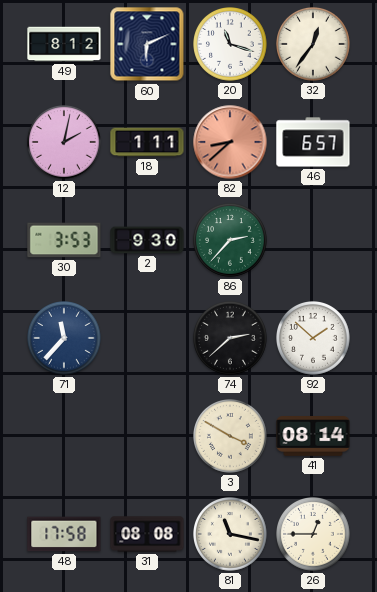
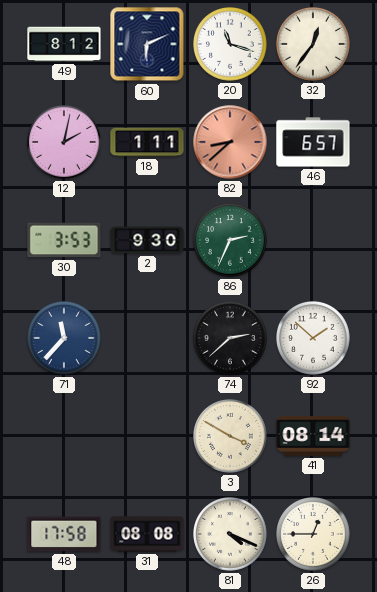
86: 2:37 -> 2:34 (231, 241)
81: 11:17 -> 4:19 (231, 535)
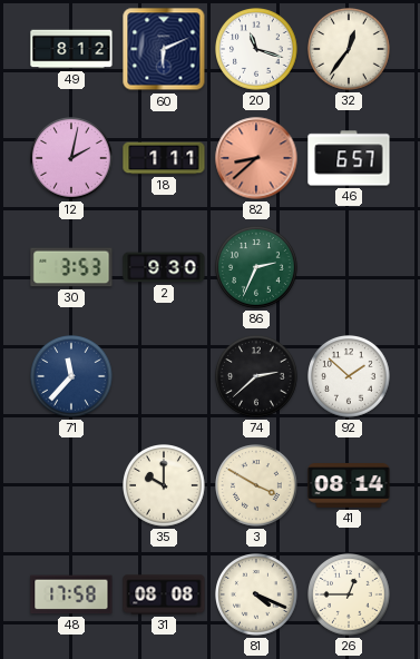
35: none -> 10:00 (165, 486)
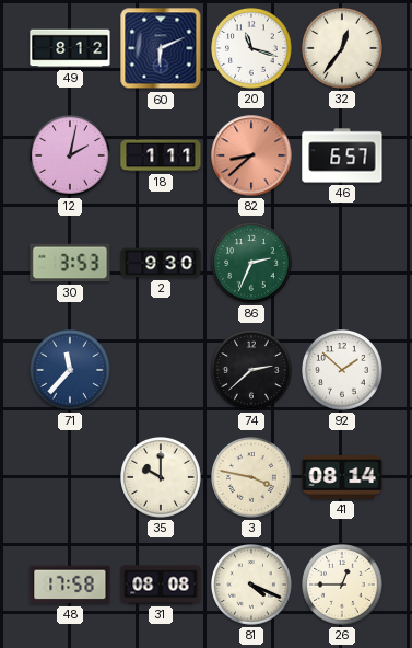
3: 3:50 -> 3:47 (252, 478)
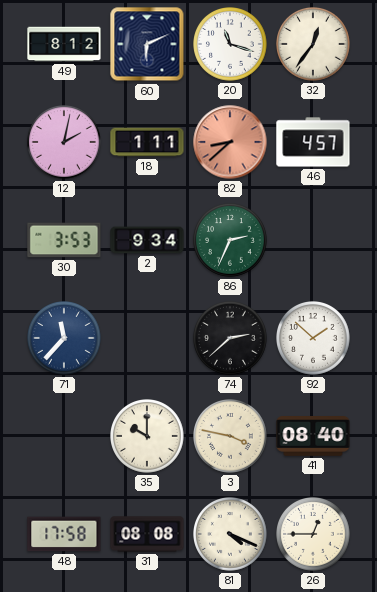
46: 6:57 -> 4:57 (313, 142)
2: 9:30 -> 9:34 (147, 240)
41: 08:14 -> 08:40 (313, 436)
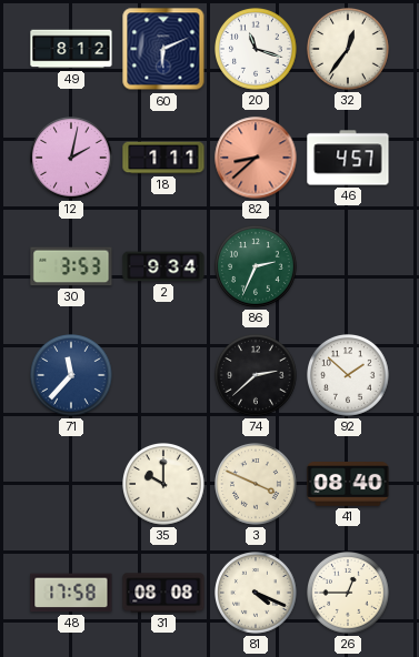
3: 3:47 -> 3:49 (257, 485)
